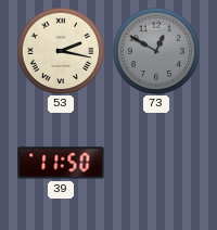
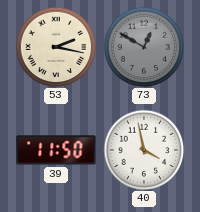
40: none -> 3:58 (144, 150)
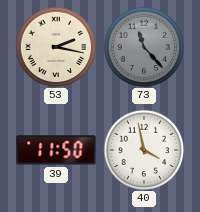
73: 12:50 -> 11:23 (144, 47)
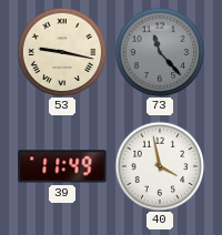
53: 2:17 -> 9:17 (62, 52)
39: 11:50 -> 11:49 (62, 166)
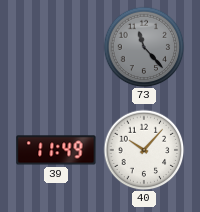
53: 9:17 -> none (62, 52)
40: 3:58 -> 10:07 (144, 150)
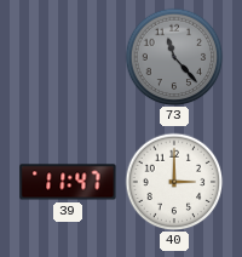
39: 11:49 -> 11:47 (68, 182)
40: 10:07 -> 3:00 (174, 182)
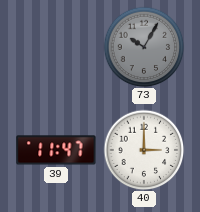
73: 11:23 -> 10:05 (144, 47)
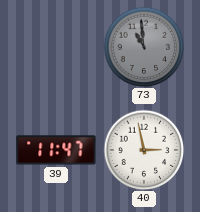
73: 10:05 -> 10:59 (144, 47)
40: 3:00 -> 2:58 (144, 150)
